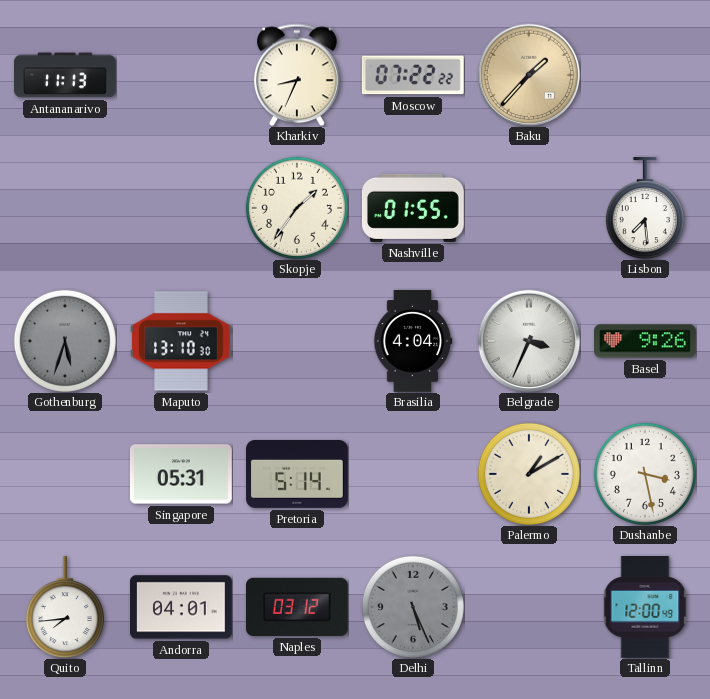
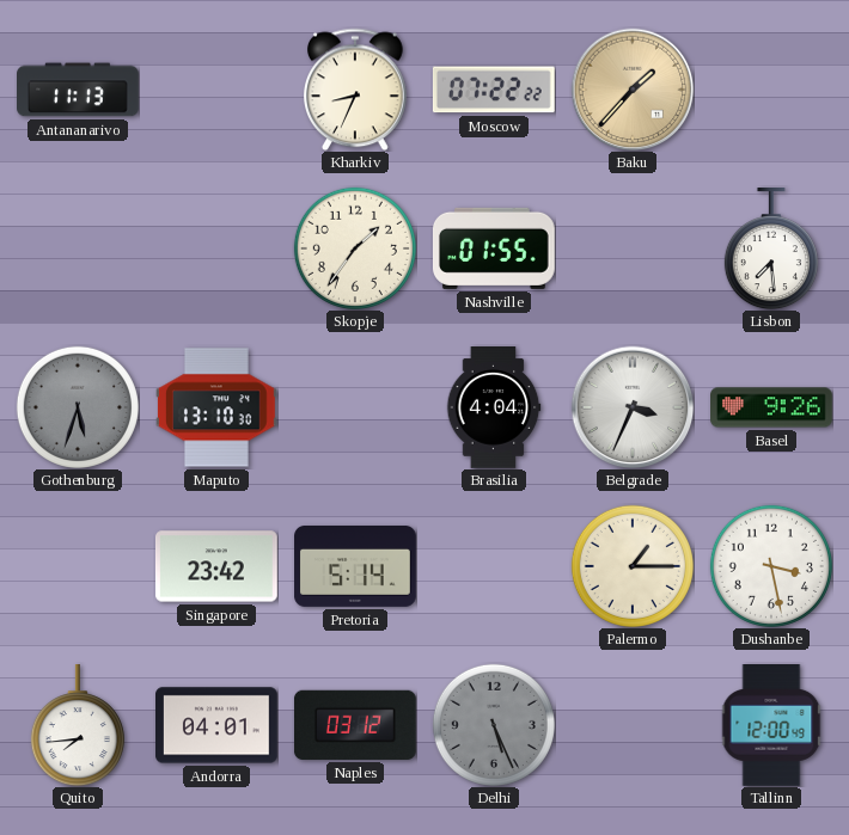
Singapore: 05:31 -> 23:42 (218, 566)
Palermo: 1:10 -> 1:15 (633, 566)
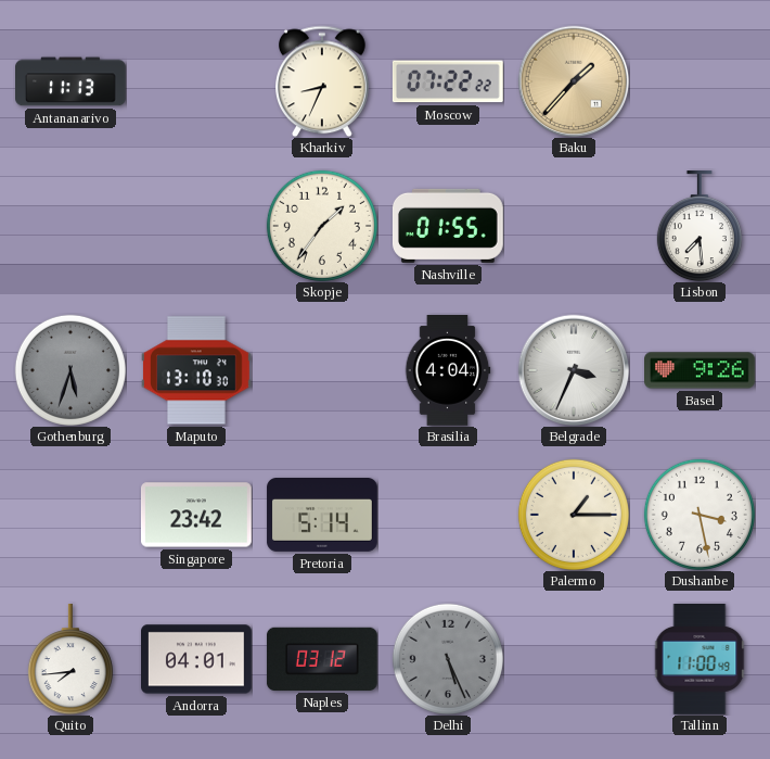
Tallinn: 12:00 -> 11:00 (700, 660)
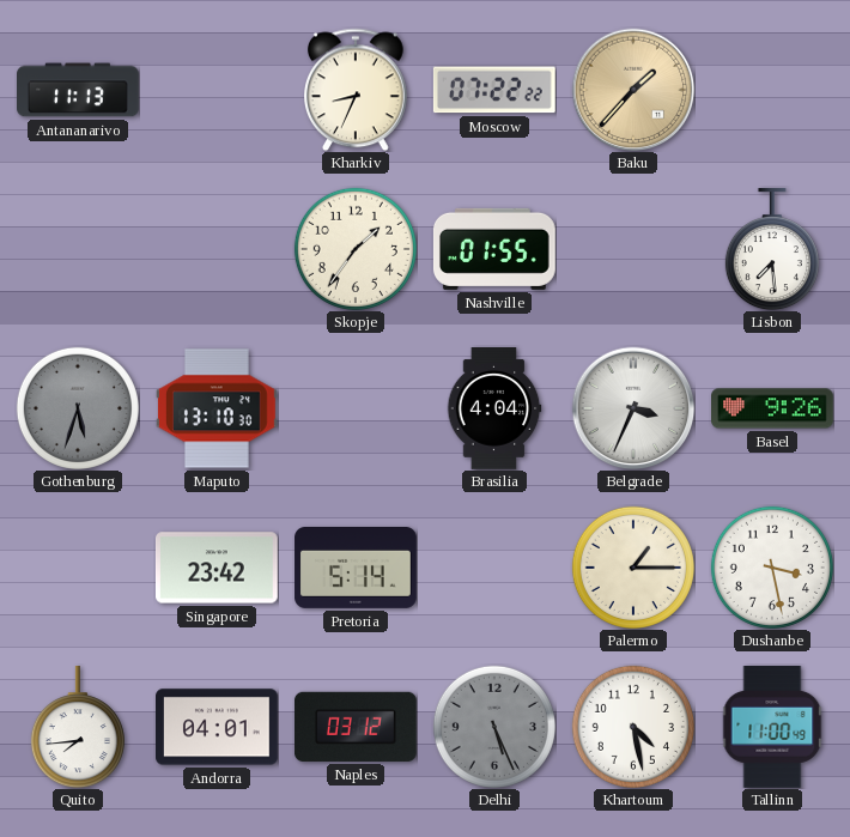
Khartoum: none -> 4:28 (633, 727)
